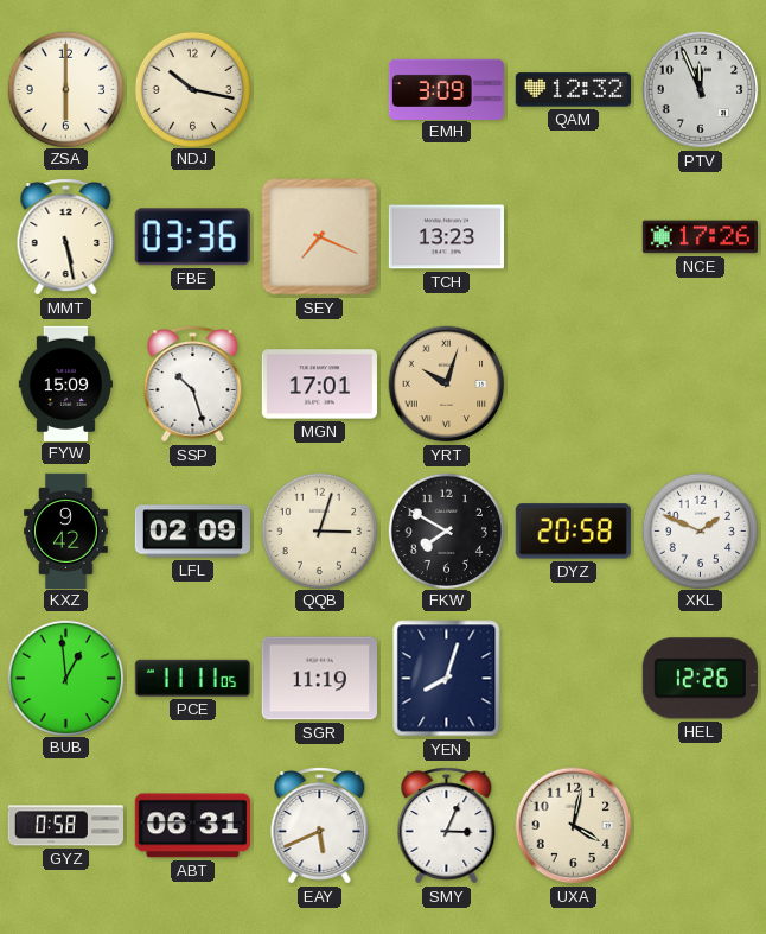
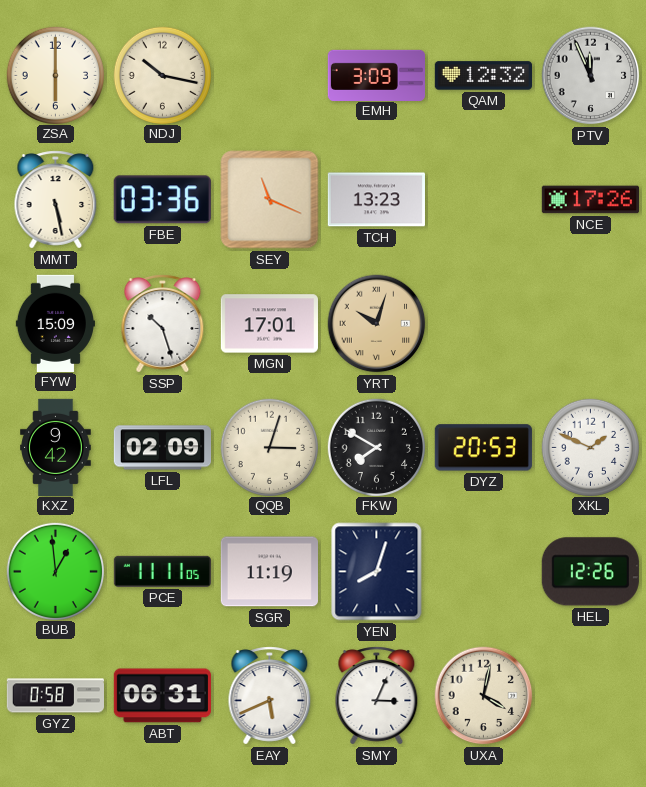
SEY: 7:19 -> 11:19 (270, 200)
DYZ: 20:58 -> 20:53 (483, 448)
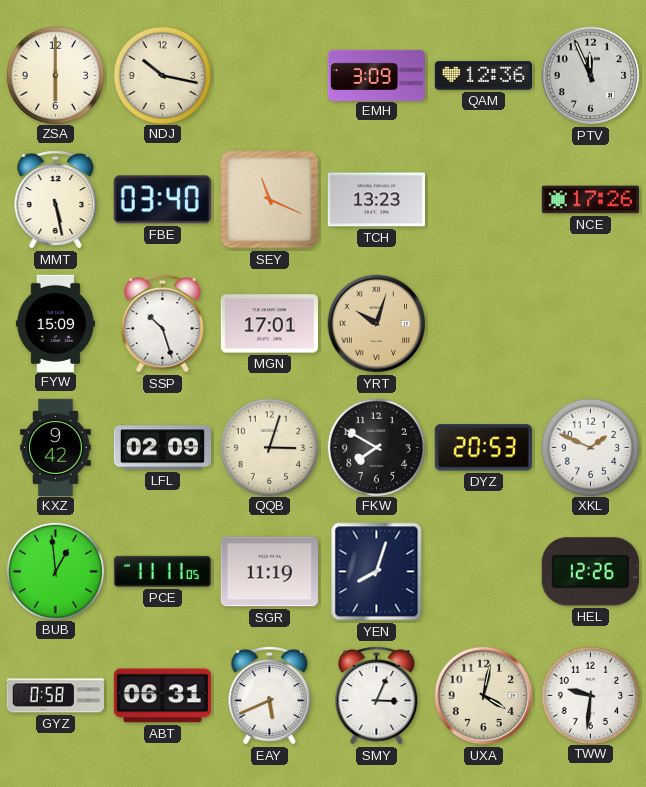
QAM: 12:32 -> 12:36 (483, 76)
FBE: 03:36 -> 03:40 (162, 200)
TWW: none -> 9:31 (590, 695)
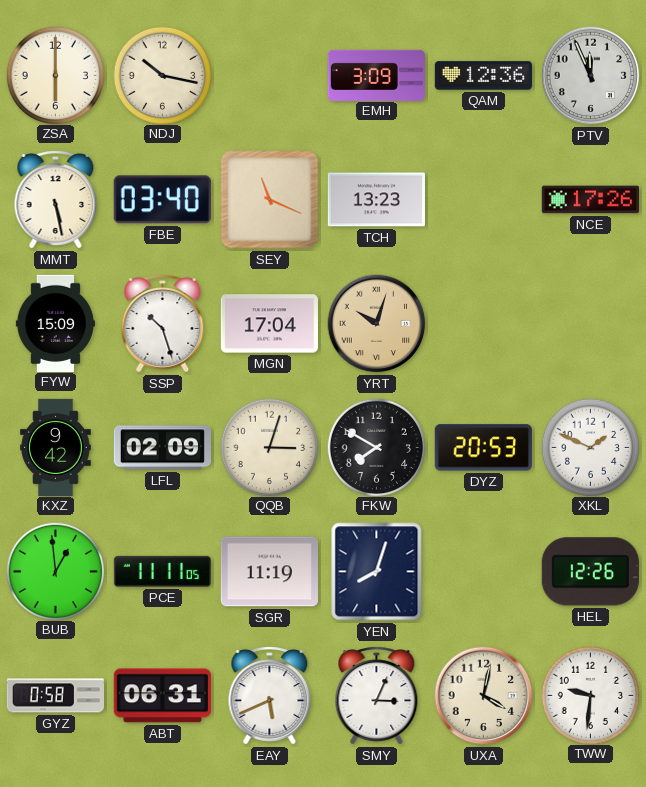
MGN: 17:01 -> 17:04 (269, 324)
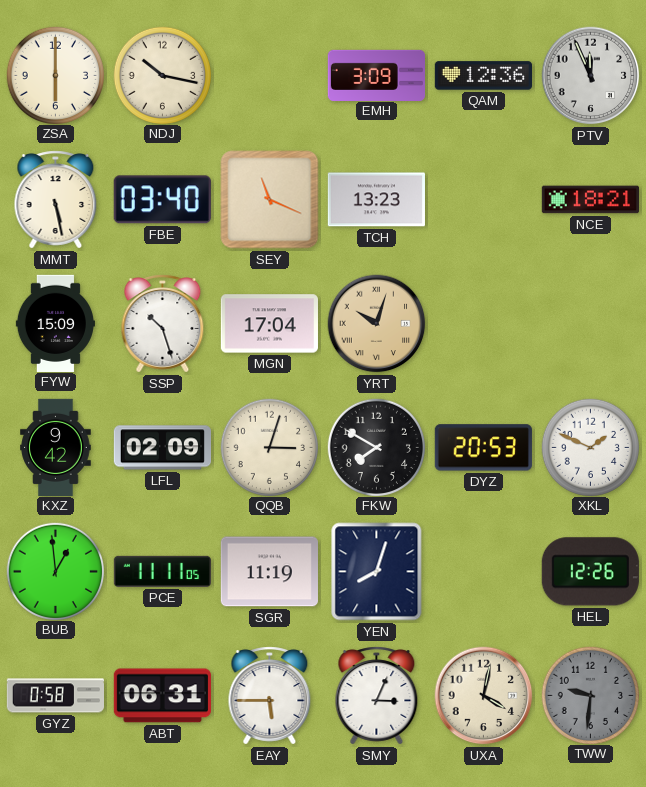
NCE: 17:26 -> 18:21 (590, 200)
EAY: 5:41 -> 5:45 (270, 696)
TWW dial: white -> grey (590, 695)
